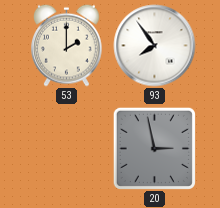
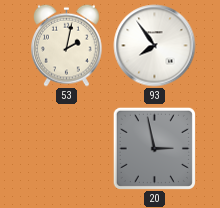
53: 2:00 -> 2:02 (67, 45)
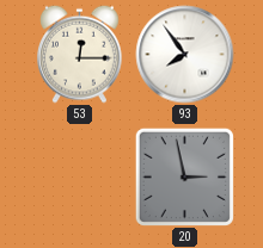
53: 2:02 -> 12:15 (80, 54)
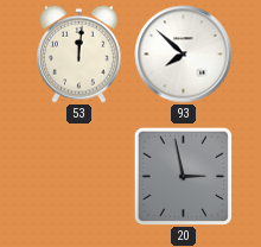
53: 12:15 -> 12:01 (79, 53)
93: 7:54 -> 7:52 (184, 55)
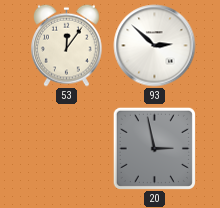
53: 12:01 -> 12:06 (67, 45)
93: 7:52 -> 2:52 (155, 46)
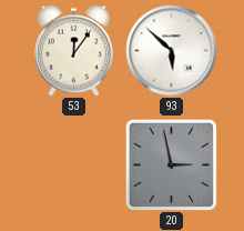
93: 2:52 -> 5:52 (172, 51)
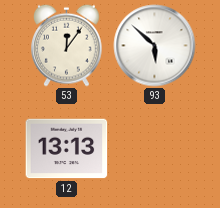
12: none -> 13:13 (67, 149)
20: 2:58 -> none (171, 164)
